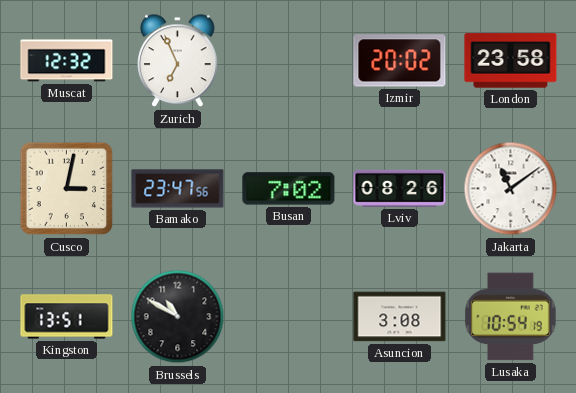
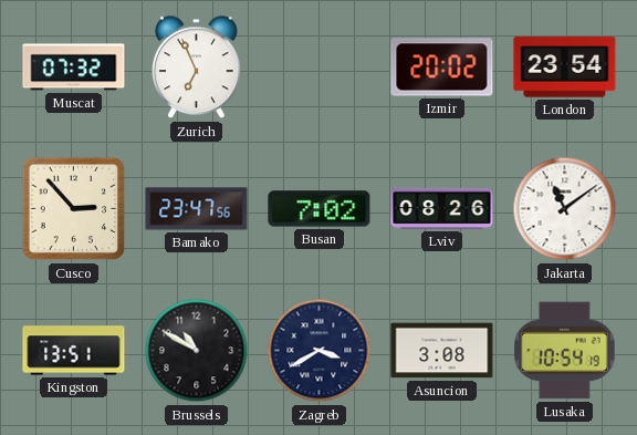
Muscat: 12:32 -> 07:32 (74, 68)
London: 23:58 -> 23:54 (565, 68)
Cusco: 3:02 -> 2:53 (74, 209)
Zagreb: none -> 3:40 (320, 351)
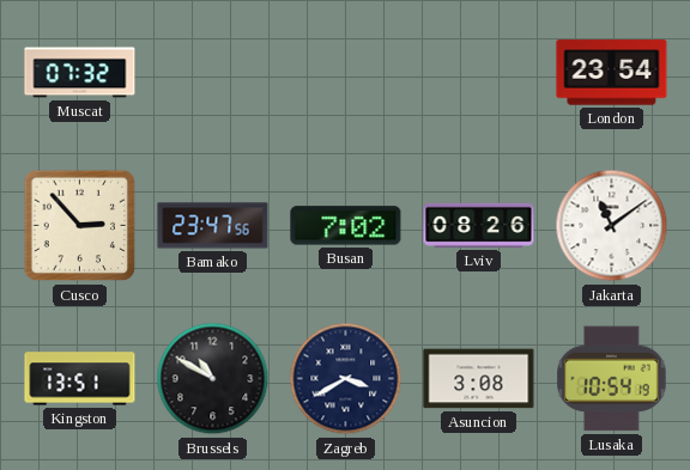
Zurich: 6:56 -> none (197, 68)
Izmir: 20:02 -> none (442, 68)
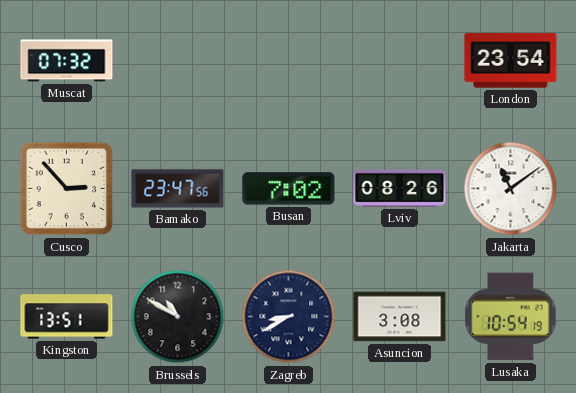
Zagreb: 3:40 -> 8:40 (289, 317)
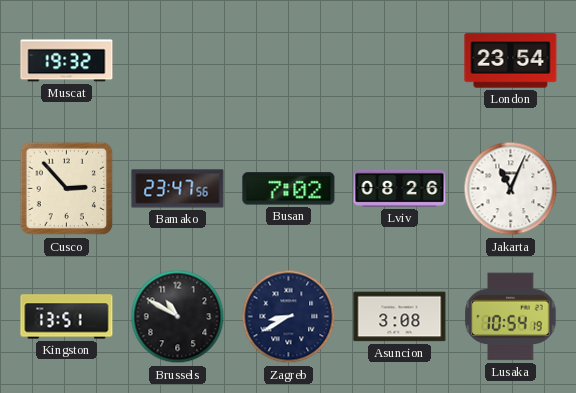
Muscat: 07:32 -> 19:32 (67, 61)
Jakarta: 11:09 -> 11:04 (511, 189)
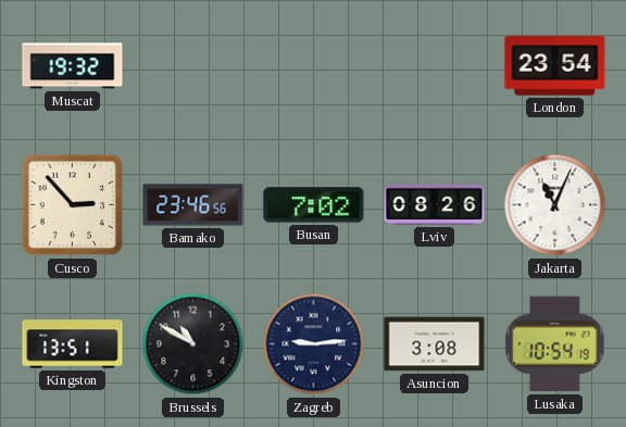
Bamako: 23:47 -> 23:46 (193, 205)
Zagreb: 8:40 -> 9:14 (314, 344)
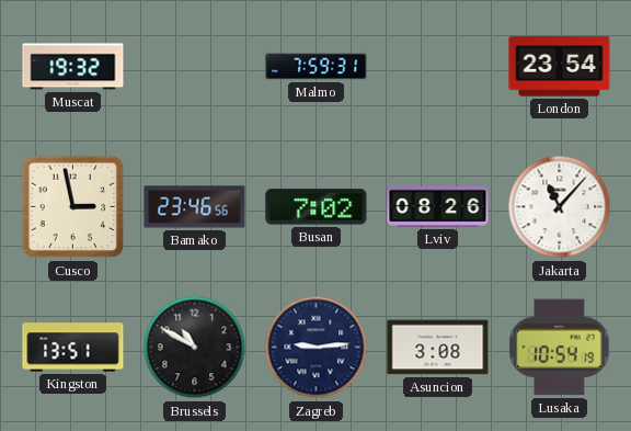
Malmo: none -> 7:59 (317, 67)
Cusco: 2:53 -> 2:58 (73, 207)
Jakarta: 11:04 -> 11:07 (560, 207)
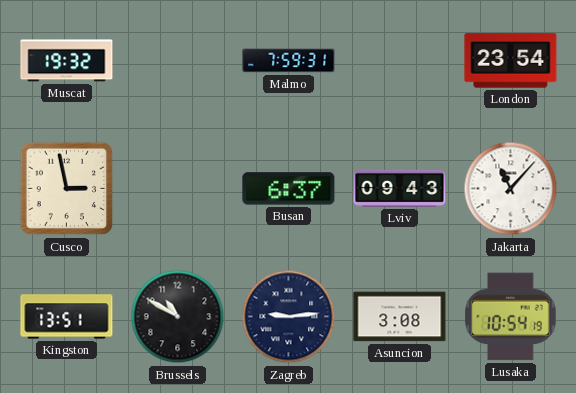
Bamako: 23:46 -> none (195, 207)
Busan: 7:02 -> 6:37 (289, 189)
Lviv: 08:26 -> 09:43 (400, 188)
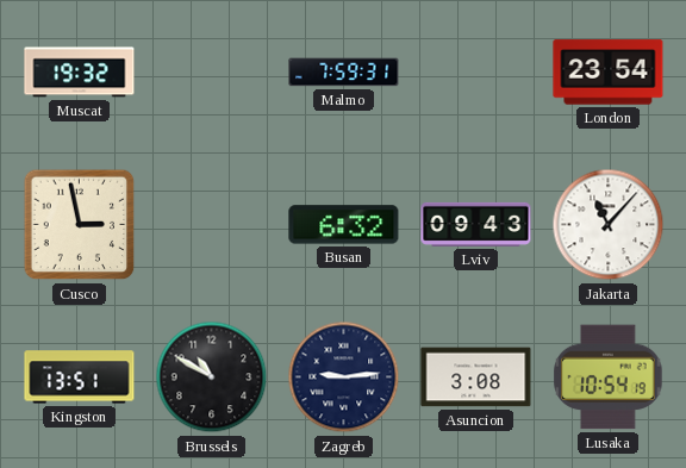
Busan: 6:37 -> 6:32 (344, 225)
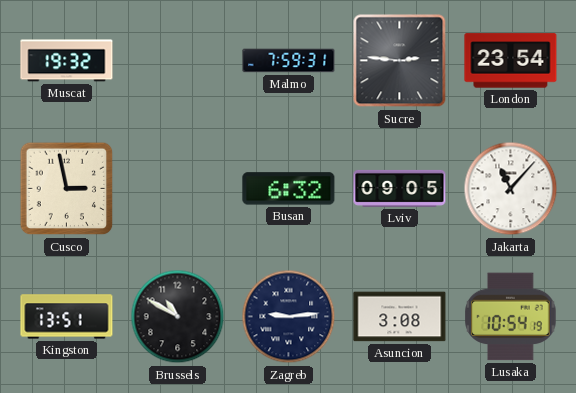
Sucre: none -> 2:46 (400, 61)
Lviv: 09:43 -> 09:05 (400, 188)
